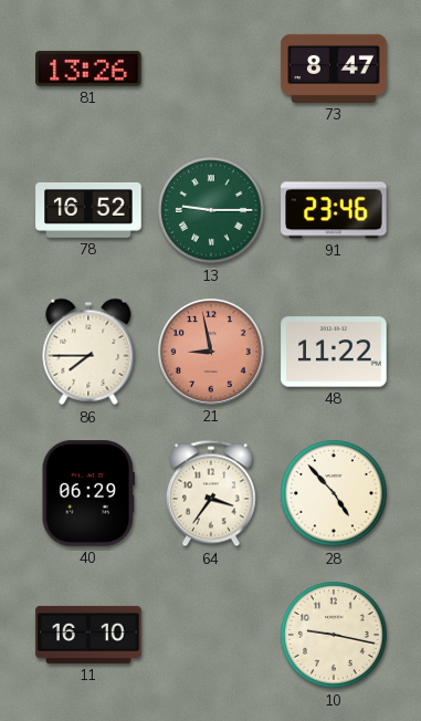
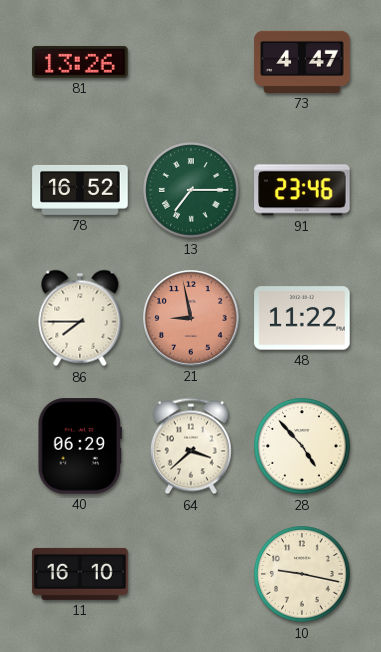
73: 8:47 -> 4:47 (302, 62)
13: 9:15 -> 7:15 (191, 190)
64: 3:36 -> 3:38 (191, 446)
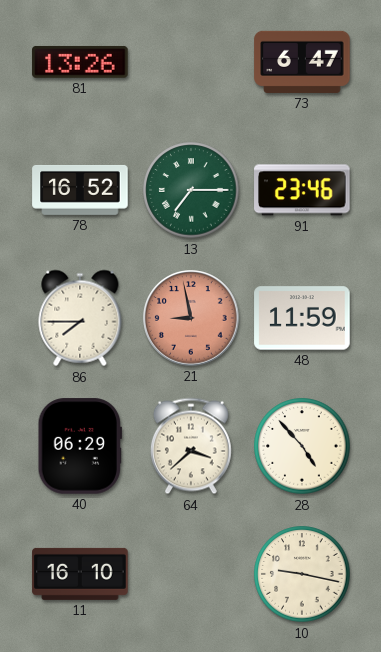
73: 4:47 -> 6:47 (302, 62)
48: 11:22 -> 11:59 (302, 318)
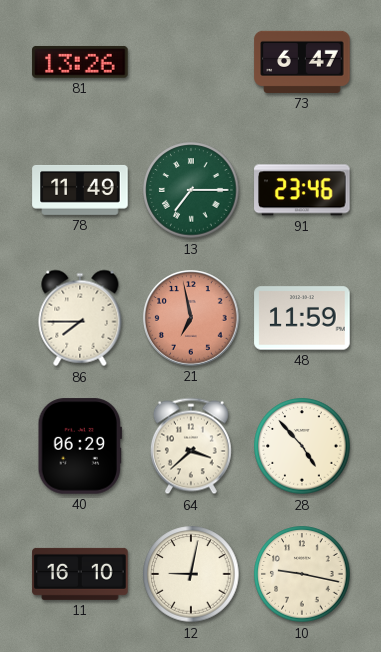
78: 16:52 -> 11:49 (80, 190)
21: 8:58 -> 6:58 (191, 318)
12: none -> 9:02 (191, 574)
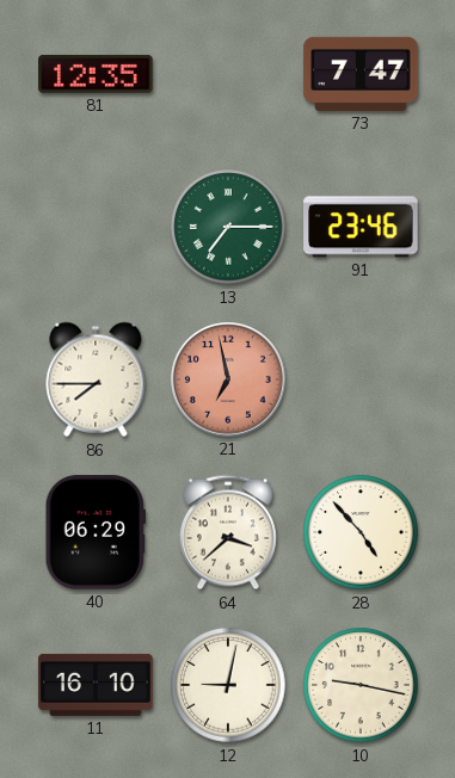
81: 13:26 -> 12:35 (96, 74)
73: 6:47 -> 7:47 (361, 74)
78: 11:49 -> none (80, 190)
48: 11:59 -> none (302, 318)
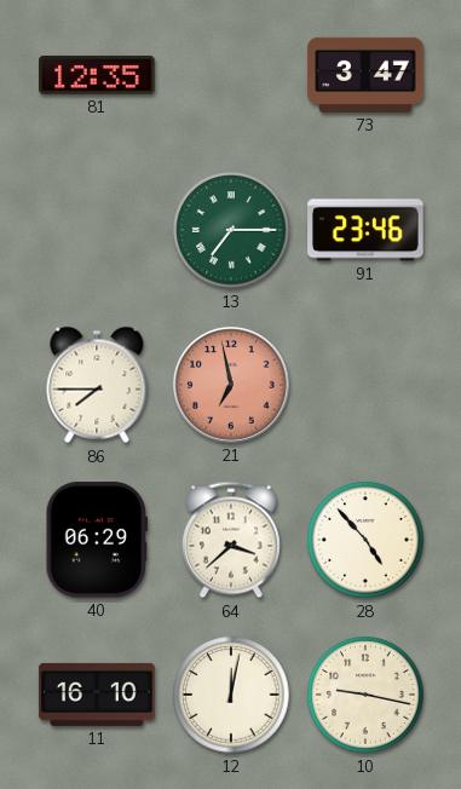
73: 7:47 -> 3:47 (365, 75)
12: 9:02 -> 12:02 (231, 695)
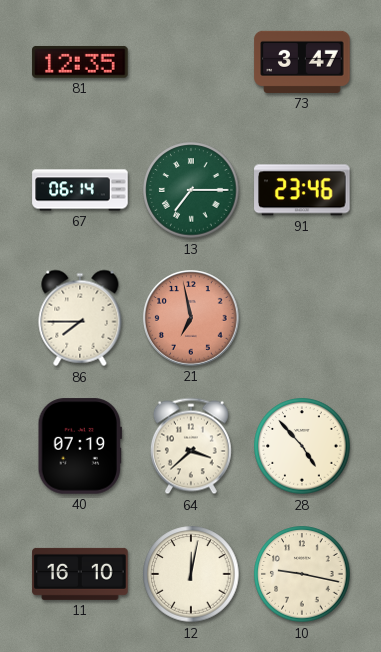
67: none -> 06:14 (80, 190)
40: 06:29 -> 07:19 (80, 446)
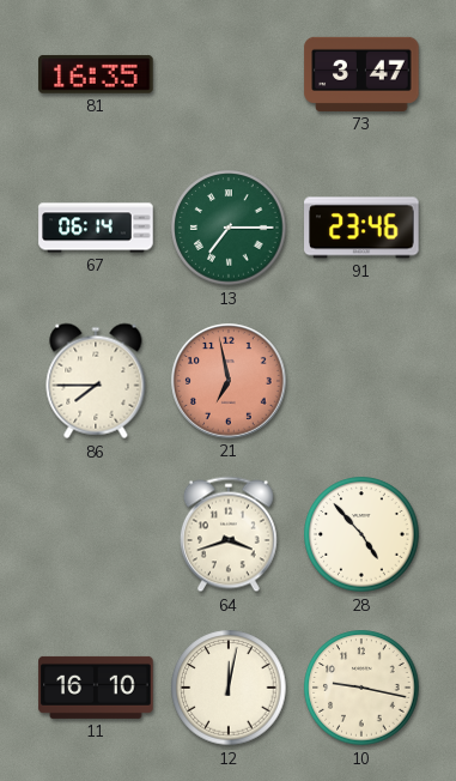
81: 12:35 -> 16:35 (96, 74)
40: 07:19 -> none (80, 446)
64: 3:38 -> 3:42 (229, 534)
